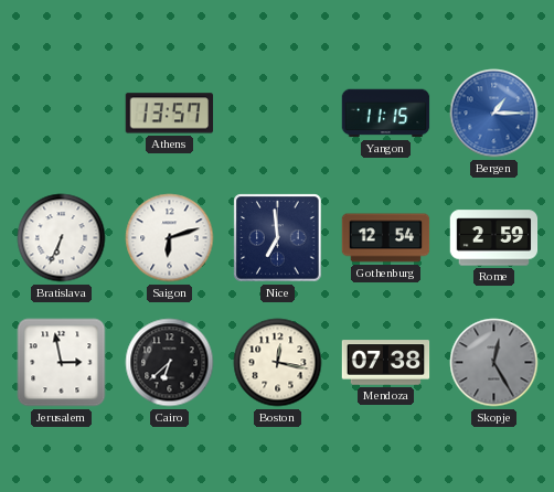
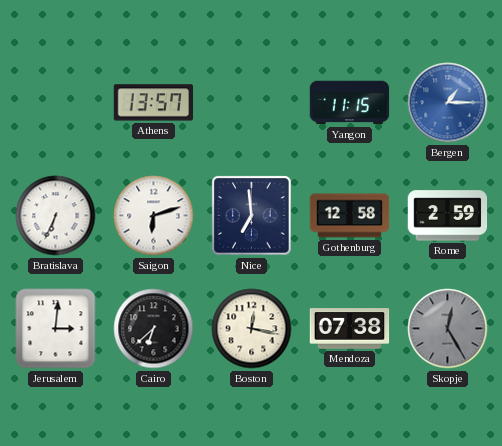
Gothenburg: 12:54 -> 12:58 (350, 216)
Jerusalem: 2:58 -> 3:01 (56, 329)
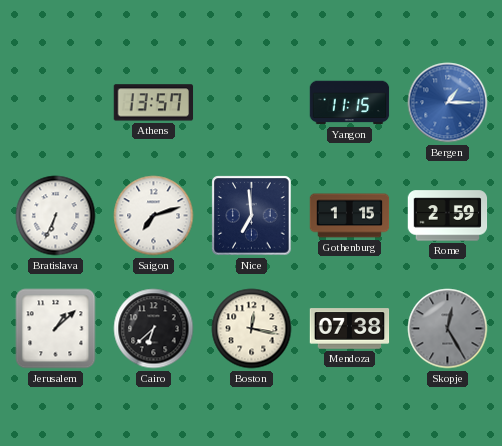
Saigon: 6:12 -> 7:12 (154, 216)
Gothenburg: 12:58 -> 1:15 (350, 216)
Jerusalem: 3:01 -> 1:08 (56, 329)
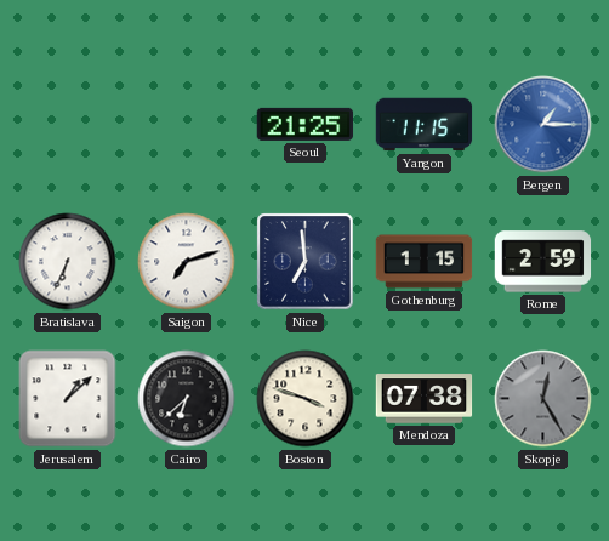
Athens: 13:57 -> none (154, 103)
Seoul: none -> 21:25 (306, 124)
Boston: 12:17 -> 3:48 (306, 399)
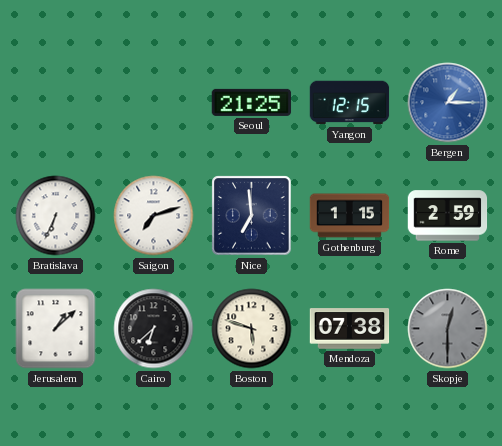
Yangon: 11:15 -> 12:15 (350, 103)
Boston: 3:48 -> 5:48 (252, 329)
Skopje: 12:25 -> 12:30 (448, 329)
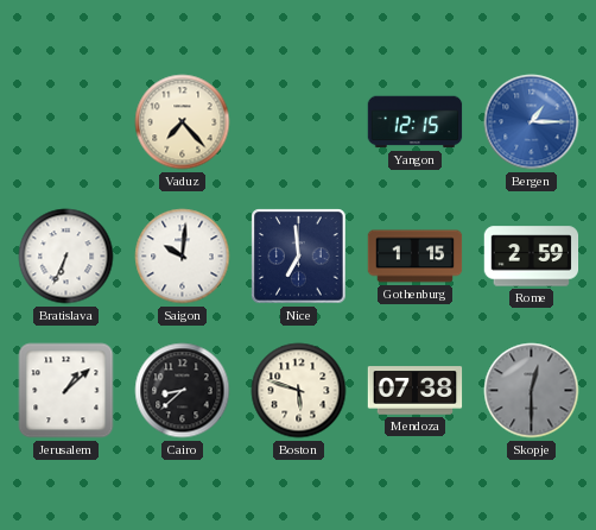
Vaduz: none -> 7:23 (183, 122)
Seoul: 21:25 -> none (252, 102)
Saigon: 7:12 -> 10:01 (183, 257)
Cairo: 6:38 -> 8:38 (183, 391)
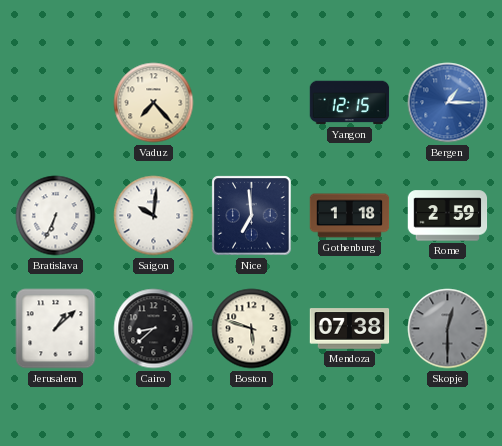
Gothenburg: 1:15 -> 1:18 (350, 216)
